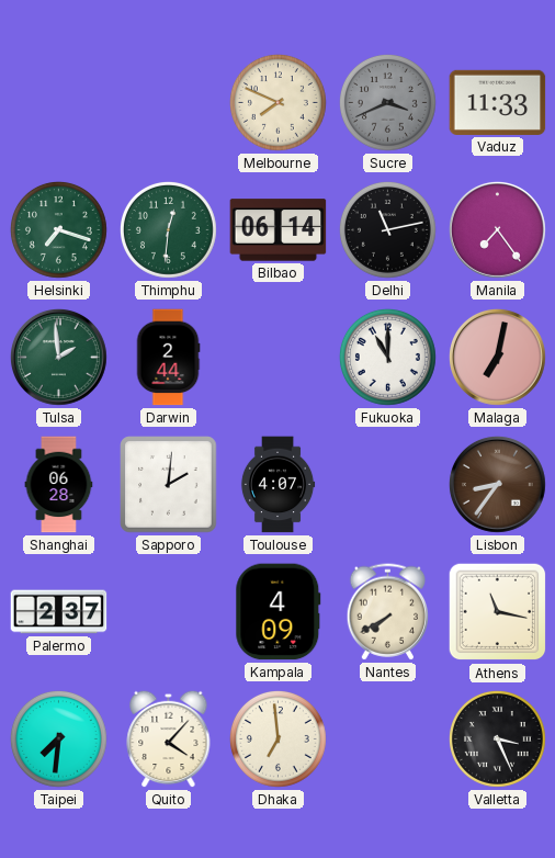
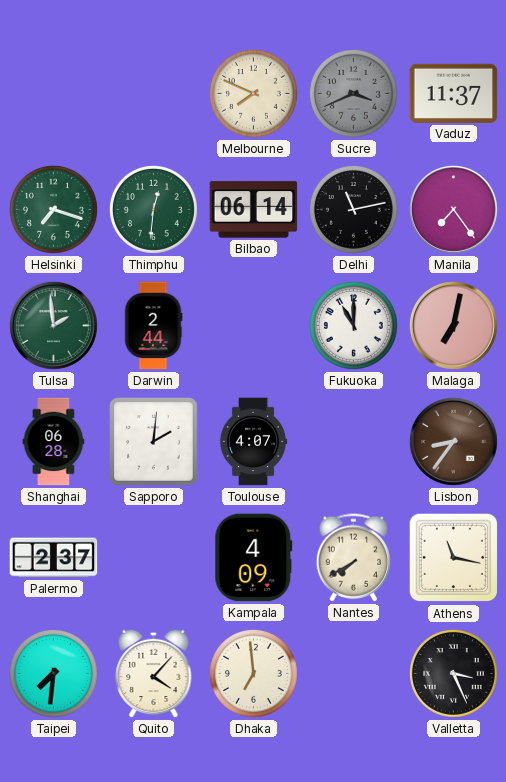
Vaduz: 11:33 -> 11:37 (454, 93)
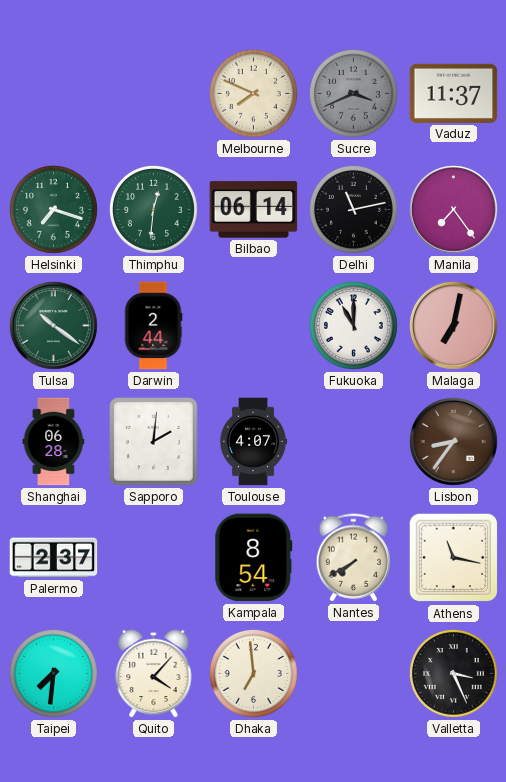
Tulsa: 1:59 -> 10:21 (54, 326)
Kampala: 4:09 -> 8:54 (254, 558)
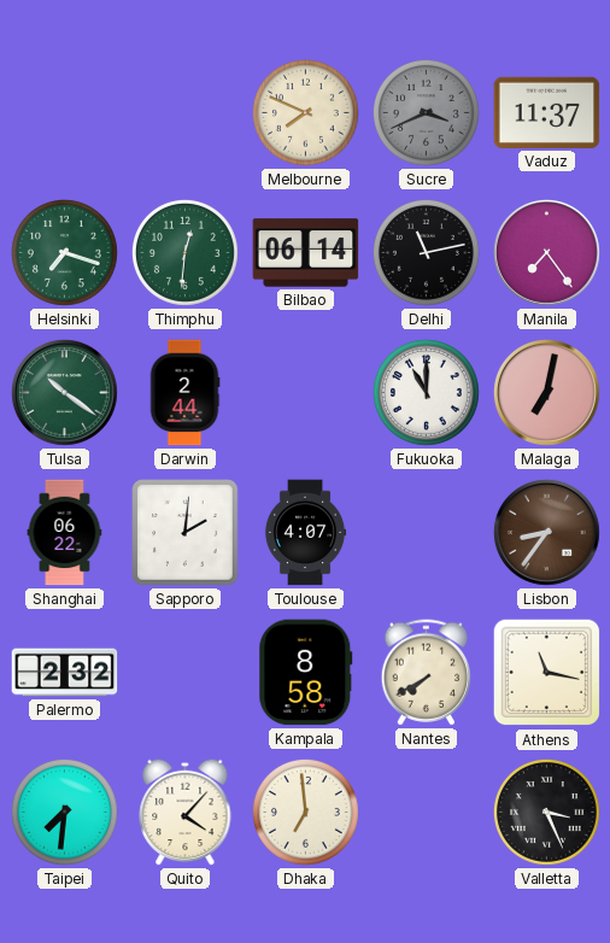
Shanghai: 06:28 -> 06:22 (65, 533)
Palermo: 2:37 -> 2:32 (65, 673)
Kampala: 8:54 -> 8:58 (306, 673)
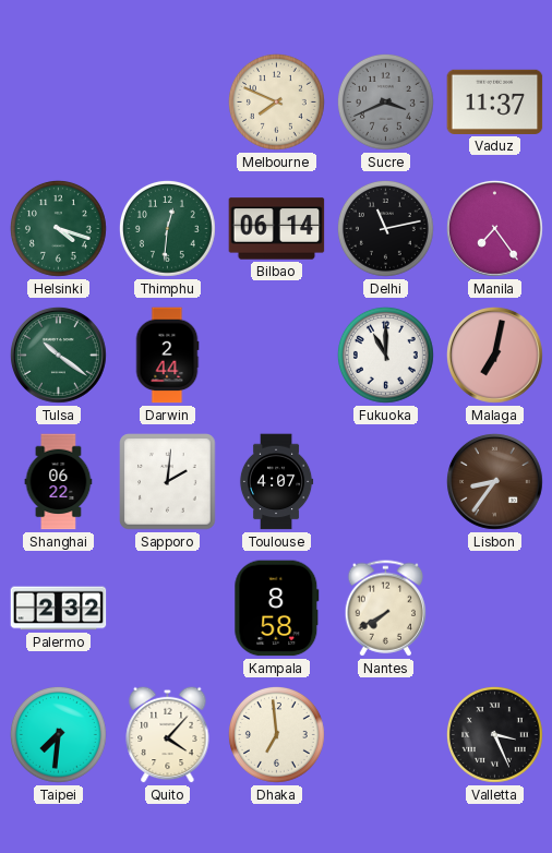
Helsinki: 7:18 -> 4:18 (58, 228)
Athens: 11:17 -> none (547, 673)
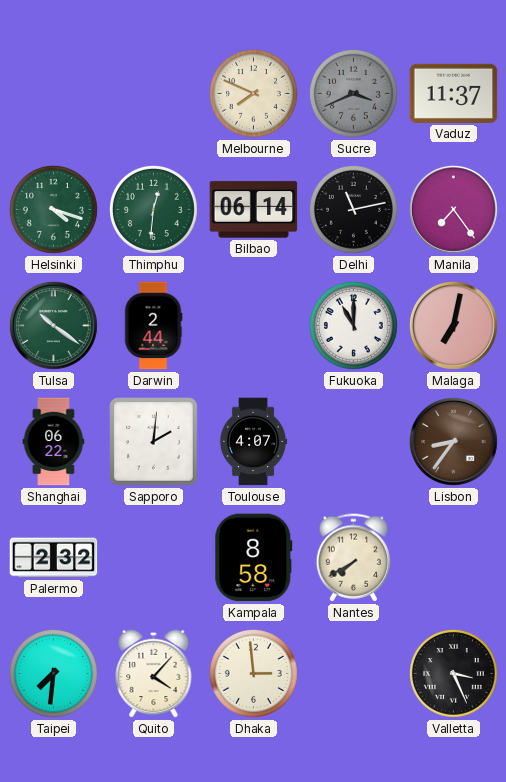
Dhaka: 6:59 -> 2:59 (253, 673)
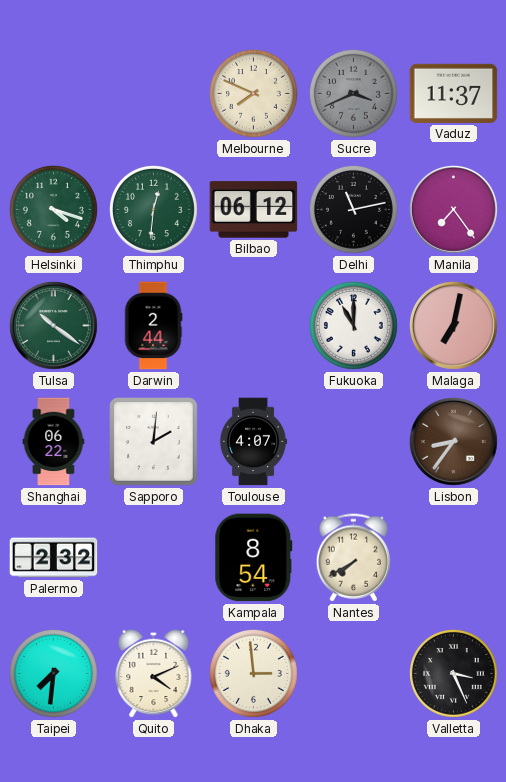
Bilbao: 06:14 -> 06:12 (254, 210)
Kampala: 8:58 -> 8:54 (254, 558)
Quito: 4:07 -> 4:11 (154, 673)
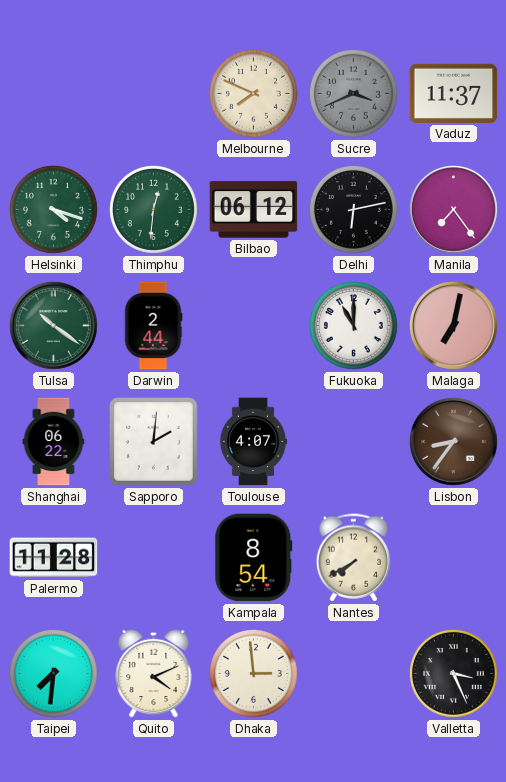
Delhi: 11:13 -> 6:13 (353, 209)
Palermo: 2:32 -> 11:28 (54, 558)
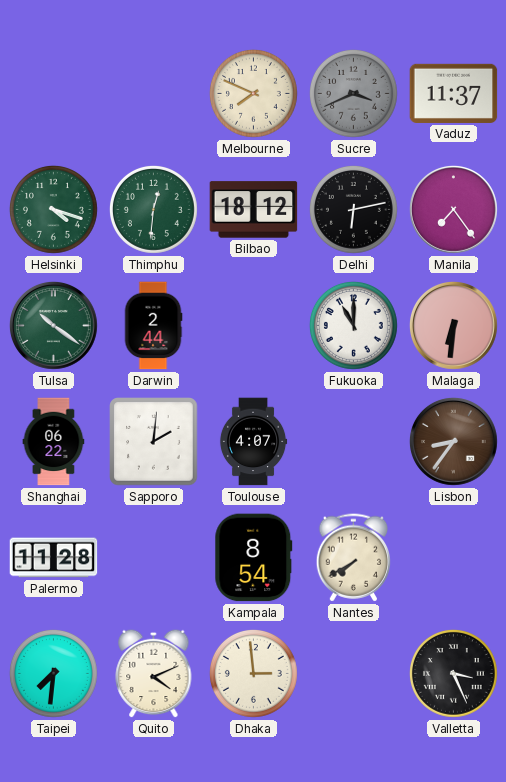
Bilbao: 06:12 -> 18:12 (254, 210)
Malaga: 7:02 -> 6:31 (454, 326)
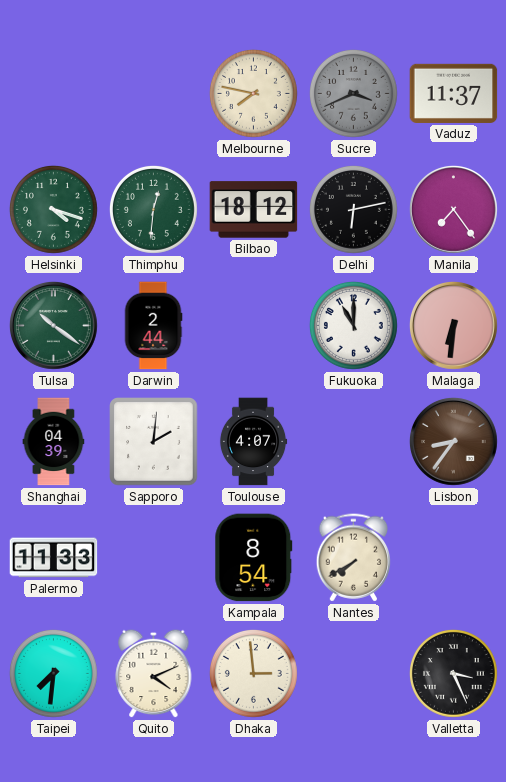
Melbourne: 7:49 -> 7:47 (253, 93)
Shanghai: 06:22 -> 04:39 (54, 442)
Palermo: 11:28 -> 11:33 (54, 558)
